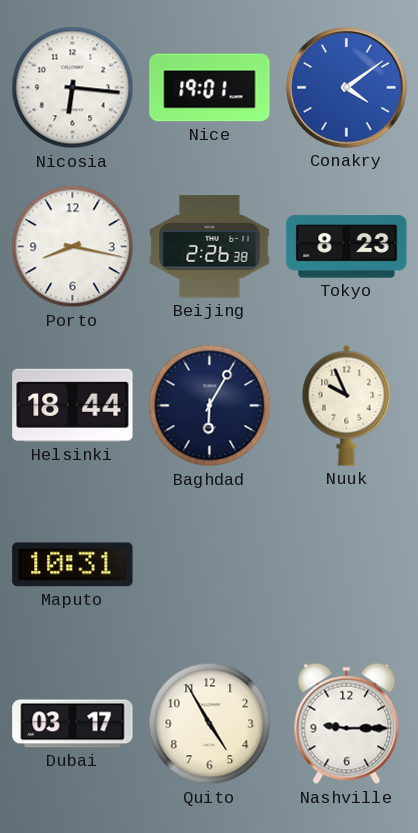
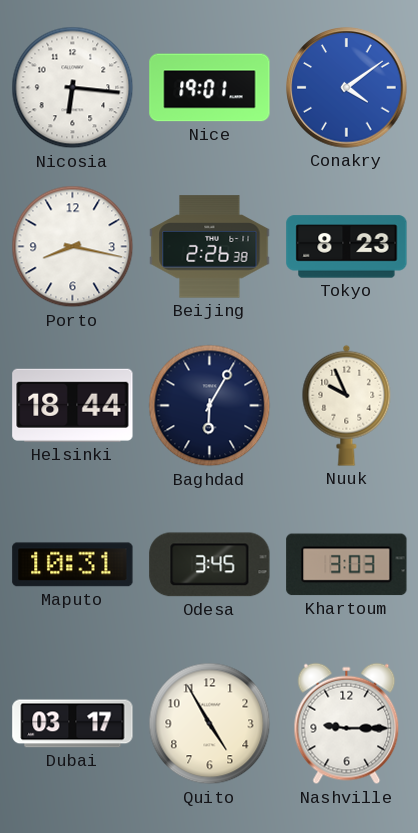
Odesa: none -> 3:45 (210, 565)
Khartoum: none -> 3:03 (347, 565)
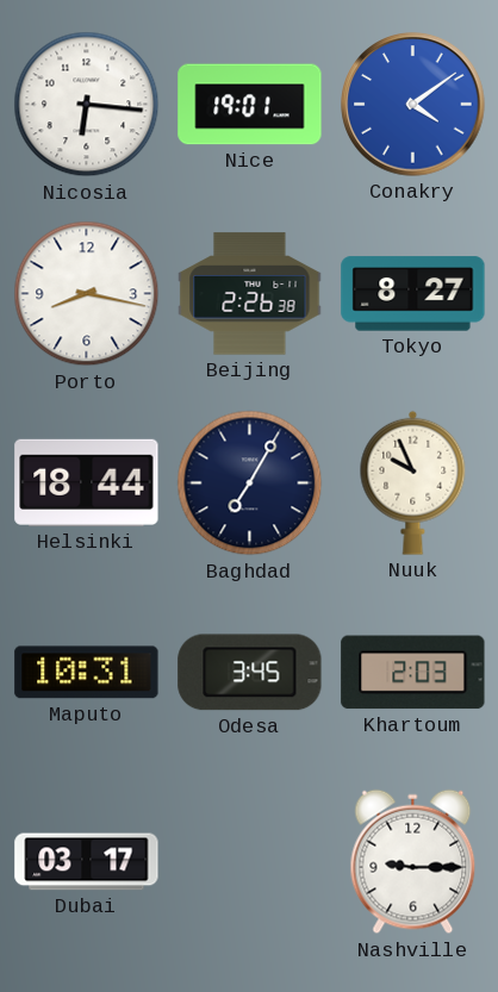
Tokyo: 8:23 -> 8:27 (413, 294)
Baghdad: 6:05 -> 7:05 (250, 483)
Khartoum: 3:03 -> 2:03 (413, 673)
Quito: 4:55 -> none (210, 724)
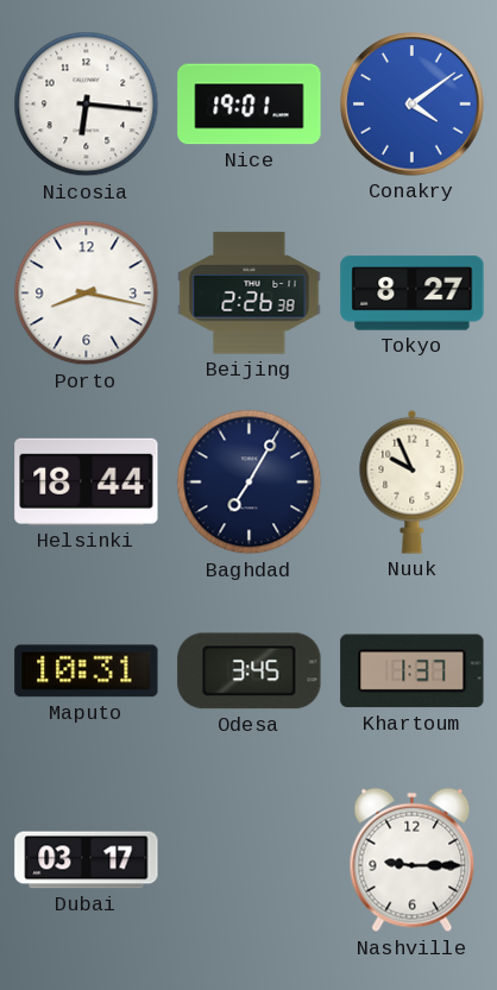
Khartoum: 2:03 -> 1:37 (413, 671)
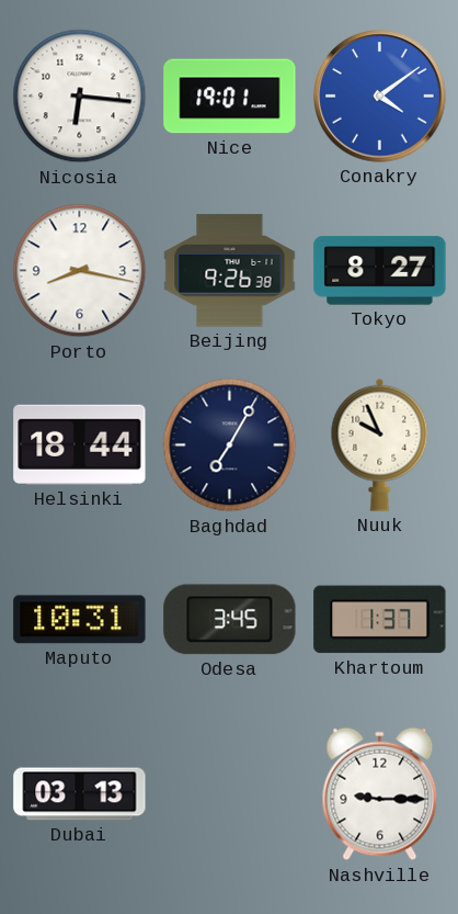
Beijing: 2:26 -> 9:26 (230, 271)
Dubai: 03:17 -> 03:13 (80, 794)
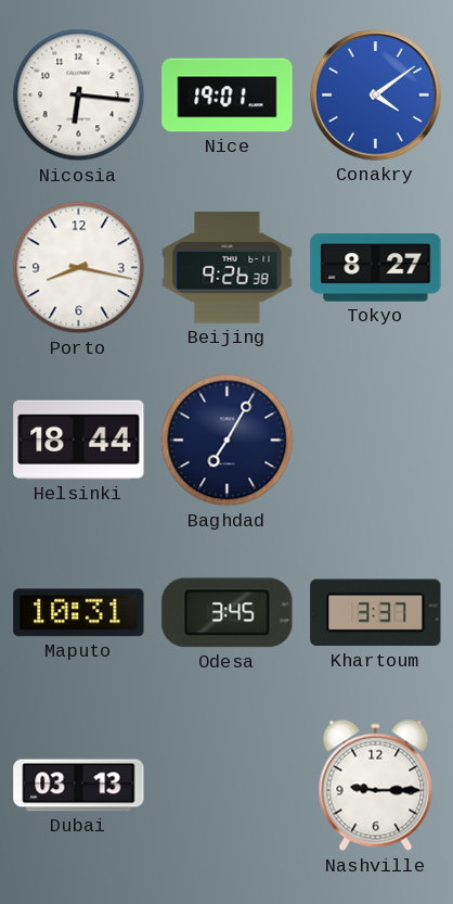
Nuuk: 9:56 -> none (380, 444)
Khartoum: 1:37 -> 3:37 (376, 613)
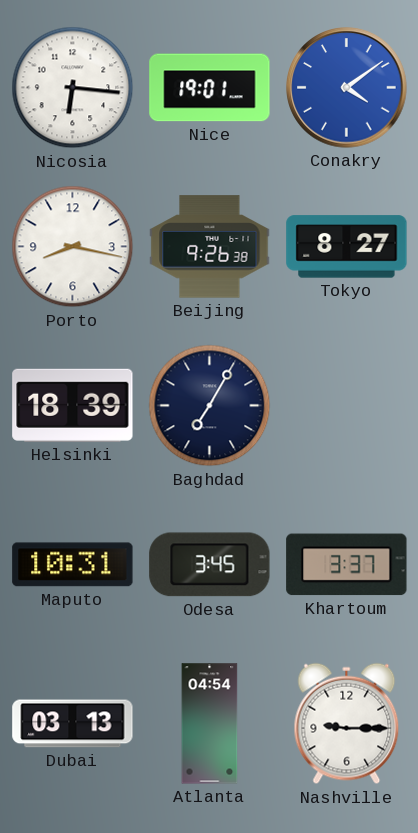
Helsinki: 18:44 -> 18:39 (73, 405)
Atlanta: none -> 04:54 (210, 724)
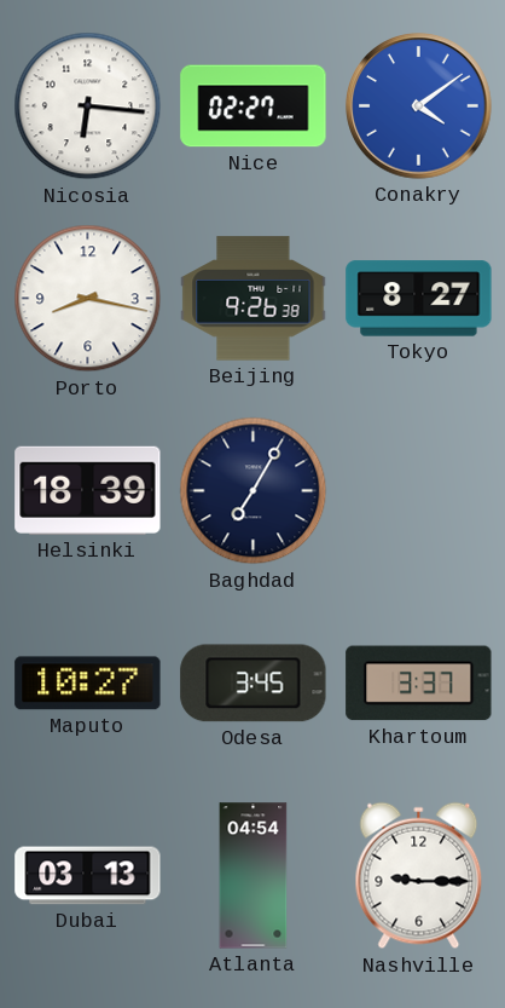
Nice: 19:01 -> 02:27 (254, 106)
Maputo: 10:31 -> 10:27 (88, 684)
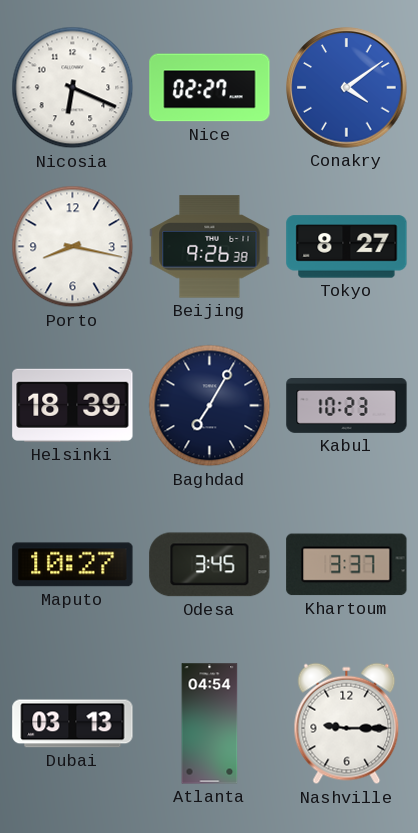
Nicosia: 6:16 -> 6:19 (73, 88)
Kabul: none -> 10:23 (347, 406)
